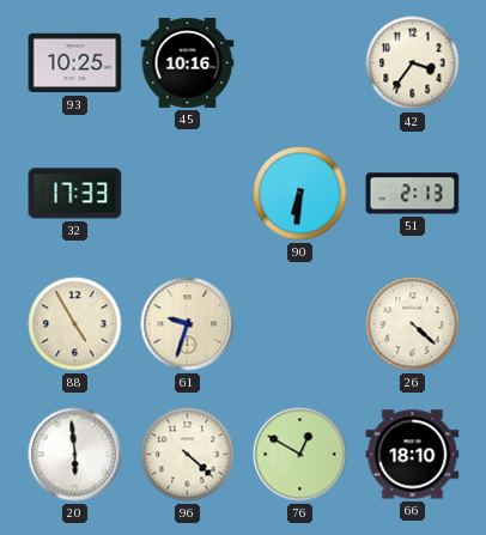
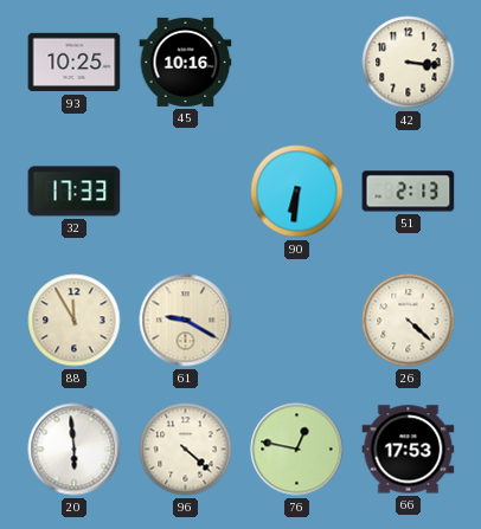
42: 3:36 -> 3:16 (409, 63)
88: 4:55 -> 11:55 (75, 321)
61: 9:33 -> 9:20 (186, 321)
76: 12:50 -> 12:47 (297, 450)
66: 18:10 -> 17:53 (409, 450)
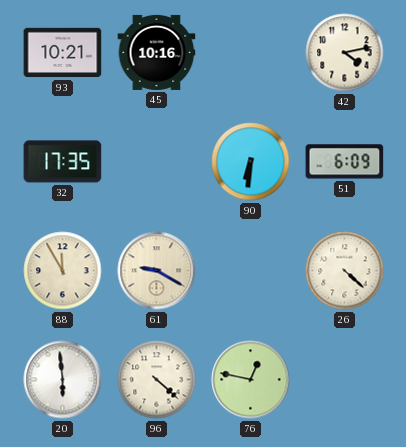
93: 10:25 -> 10:21 (63, 53)
42: 3:16 -> 4:13 (345, 53)
32: 17:33 -> 17:35 (63, 162)
51: 2:13 -> 6:09 (345, 162)
66: 17:53 -> none (409, 450)
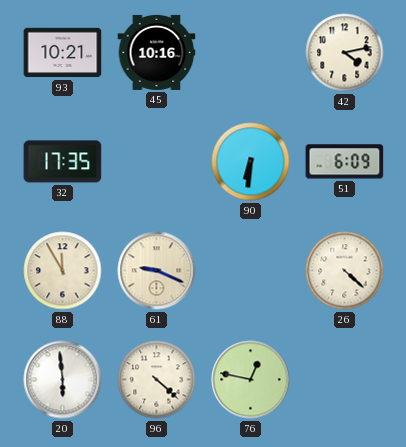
61: 9:20 -> 9:19 (157, 271)
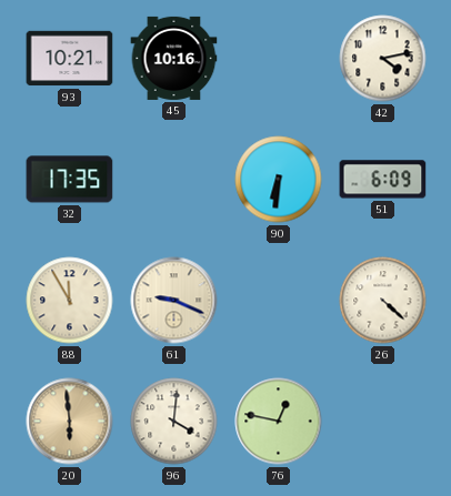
20 dial: white -> champagne (70, 422)
96: 4:22 -> 4:01 (174, 422)
